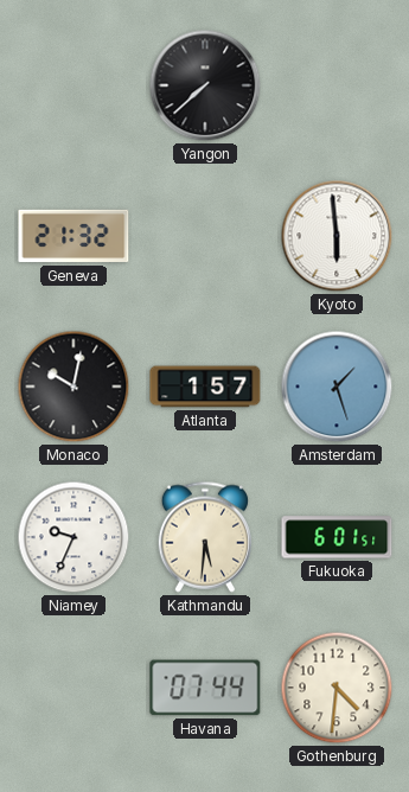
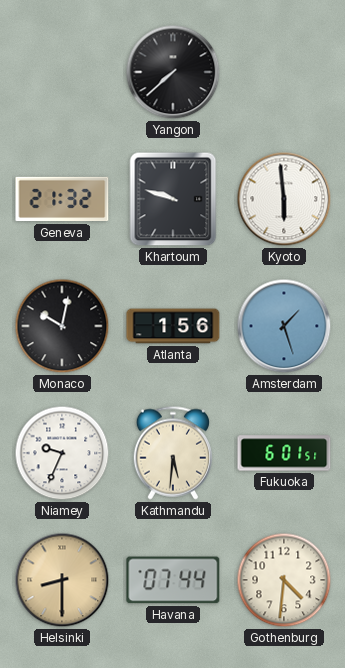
Khartoum: none -> 9:48 (173, 199)
Atlanta: 1:57 -> 1:56 (173, 326)
Helsinki: none -> 8:30 (62, 580)
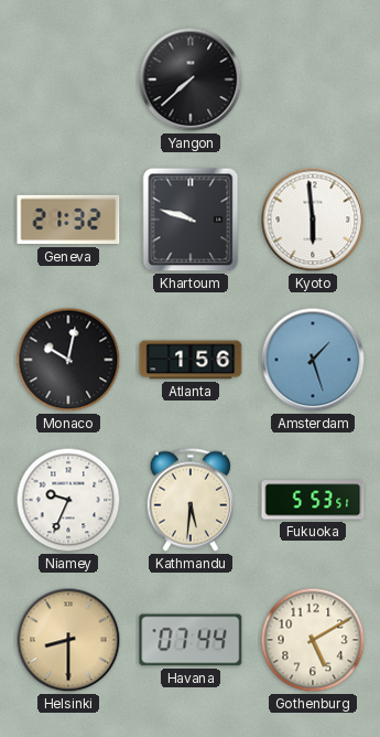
Fukuoka: 6:01 -> 5:53 (313, 500)
Gothenburg: 4:31 -> 5:10 (313, 640)
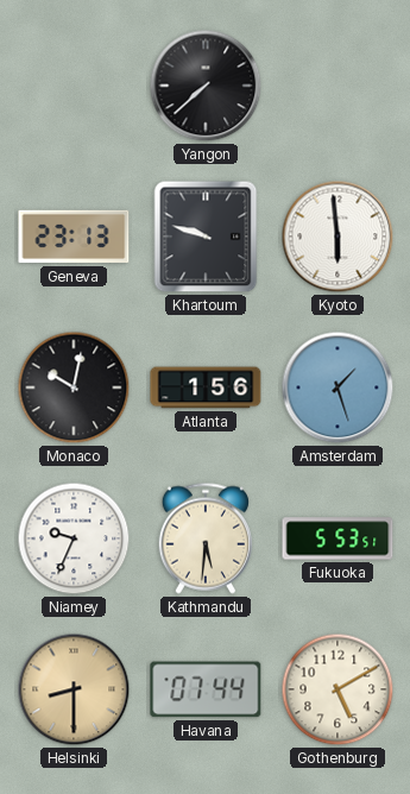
Geneva: 21:32 -> 23:13 (74, 237)
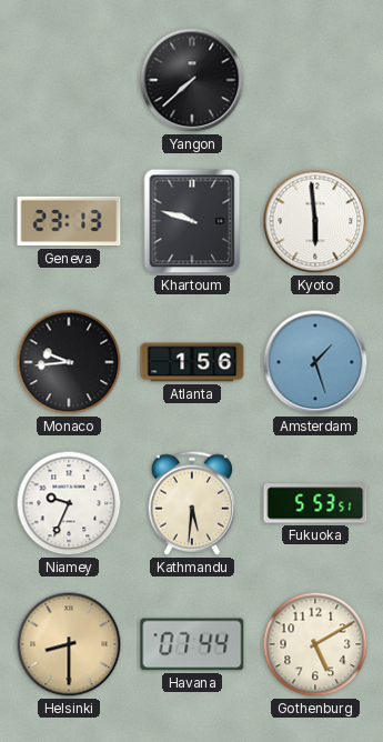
Monaco: 10:02 -> 9:44 (69, 362)
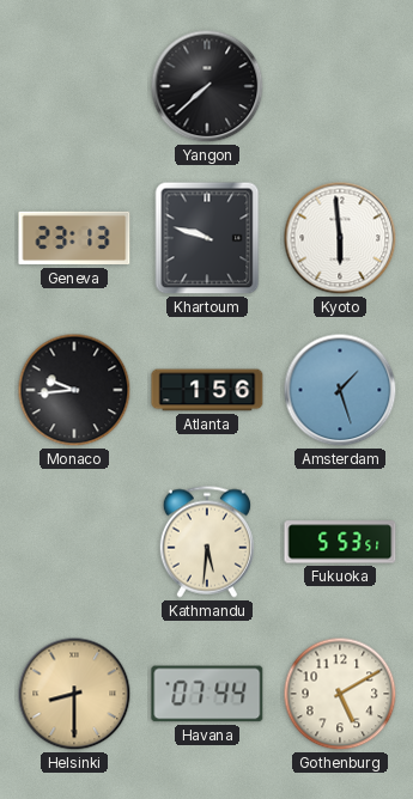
Niamey: 9:34 -> none (69, 503)
